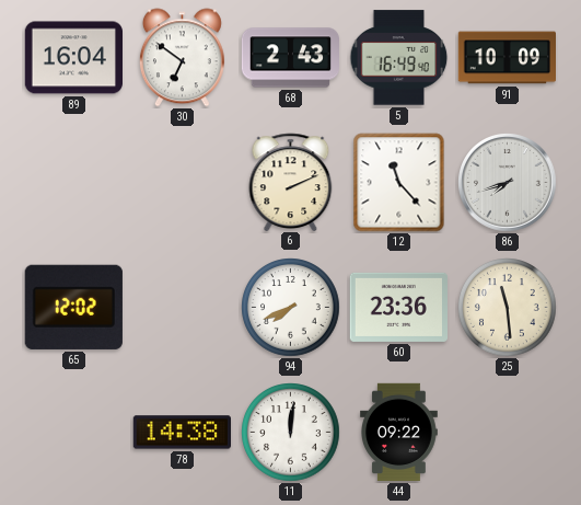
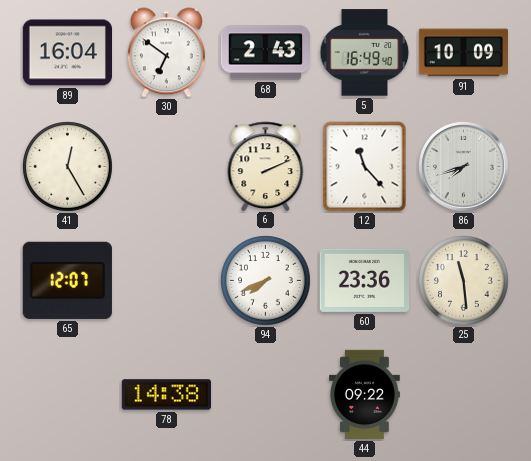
41: none -> 12:25 (68, 167)
65: 12:02 -> 12:07 (67, 280)
11: 12:01 -> none (291, 433)
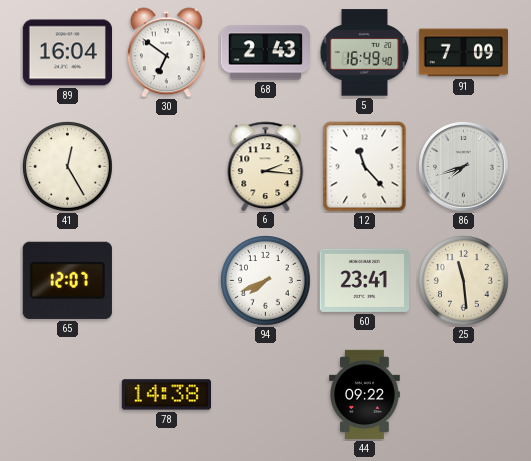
91: 10:09 -> 7:09 (463, 53)
6: 2:11 -> 2:16 (266, 166)
60: 23:36 -> 23:41 (364, 280)
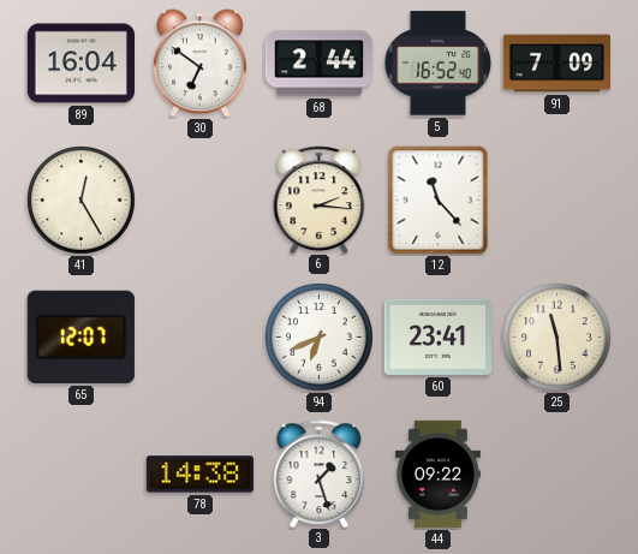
68: 2:43 -> 2:44 (320, 64)
5: 16:49 -> 16:52 (439, 64)
86: 7:42 -> none (464, 167)
94: 7:41 -> 6:41 (320, 338)
3: none -> 1:27 (320, 473)
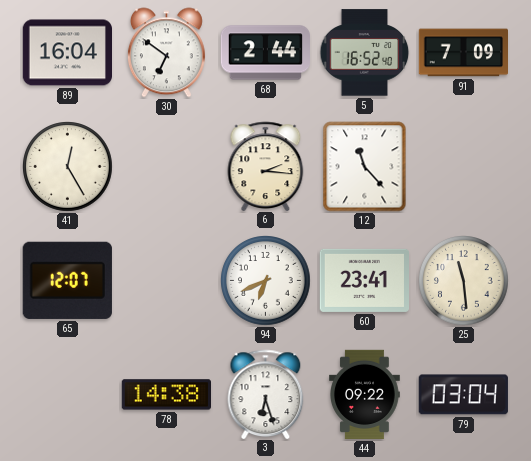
3: 1:27 -> 6:27 (266, 394)
79: none -> 03:04 (463, 395)
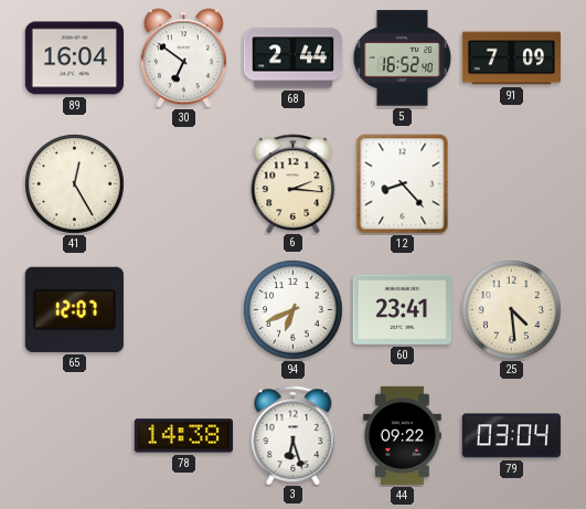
12: 11:23 -> 8:23 (403, 184)
25: 11:29 -> 4:29 (512, 310)
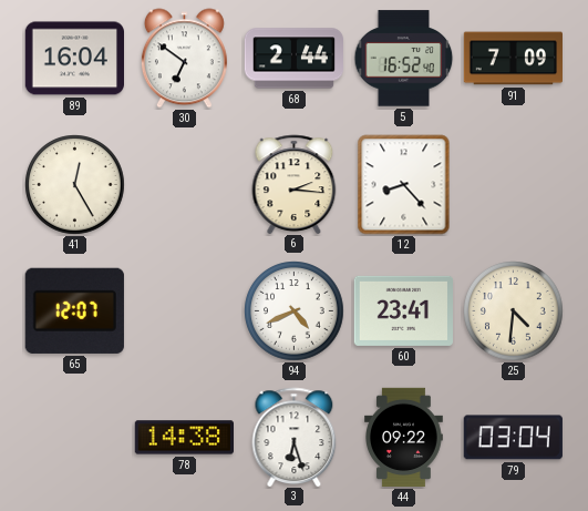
94: 6:41 -> 4:41 (295, 311)
25: 4:29 -> 4:31 (514, 311)
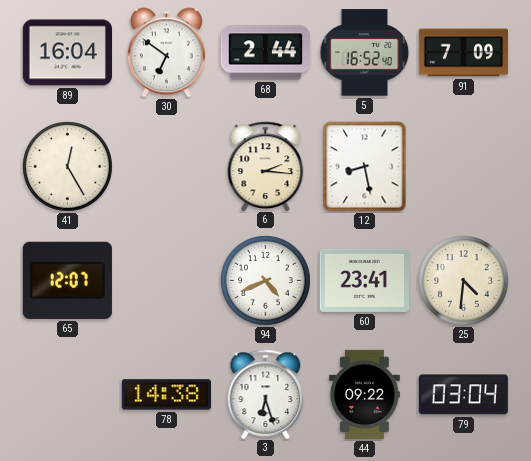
12: 8:23 -> 8:28 (365, 167)
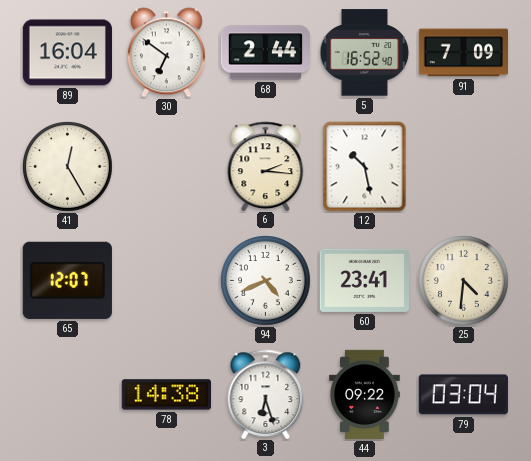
12: 8:28 -> 10:28 (365, 167)
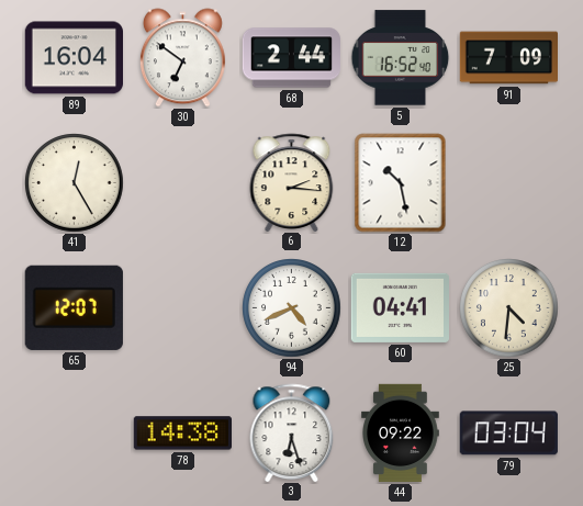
60: 23:41 -> 04:41 (400, 307)
